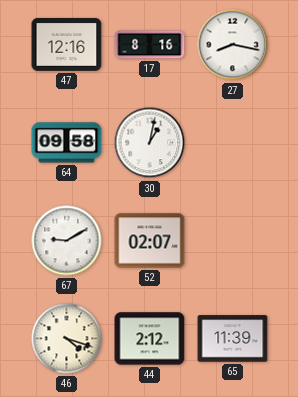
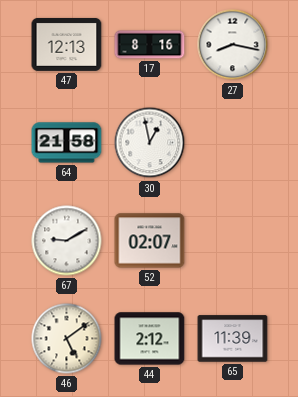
47: 12:16 -> 12:13 (67, 44)
64: 09:58 -> 21:58 (67, 143)
30: 1:02 -> 12:58 (150, 143)
46: 4:18 -> 5:09 (67, 339)
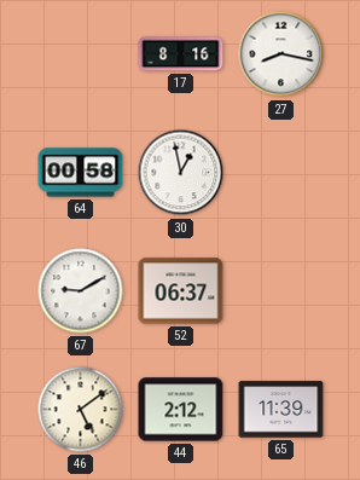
47: 12:13 -> none (67, 44)
64: 21:58 -> 00:58 (81, 173)
52: 02:07 -> 06:37 (181, 291)
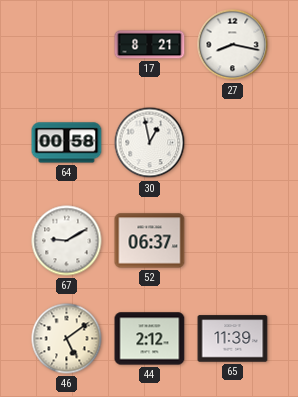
17: 8:16 -> 8:21 (150, 45)
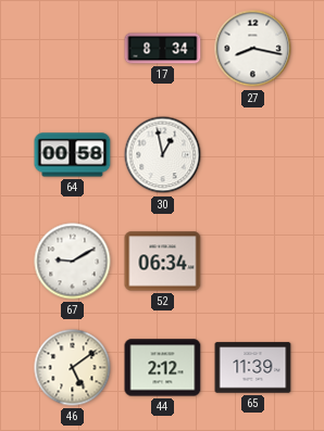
17: 8:21 -> 8:34 (163, 49)
52: 06:37 -> 06:34 (163, 262)
